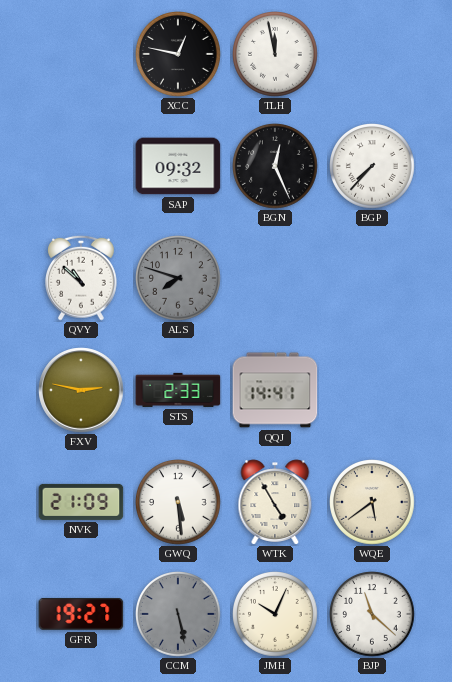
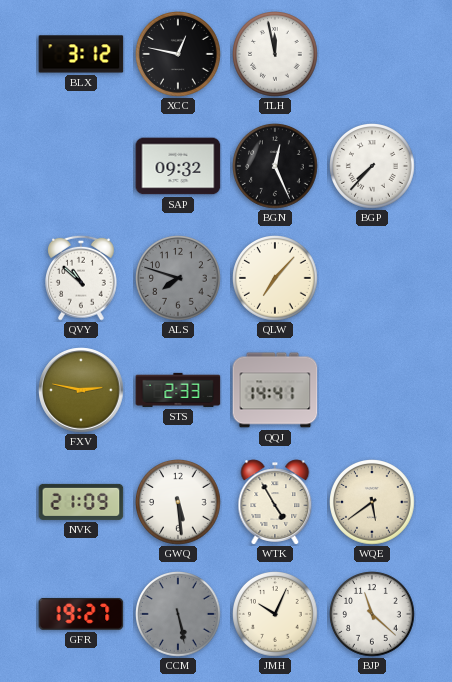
BLX: none -> 3:12 (81, 54)
QLW: none -> 7:07 (276, 279)
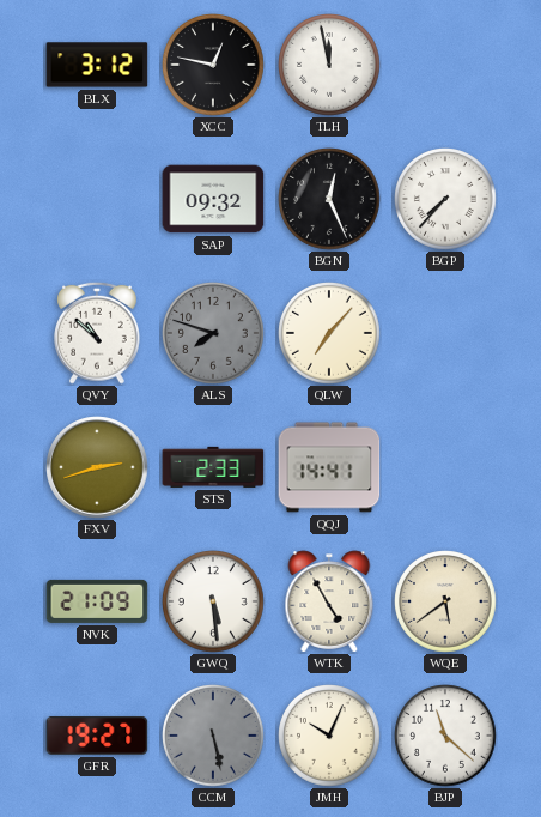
FXV: 2:47 -> 2:42 (97, 467)
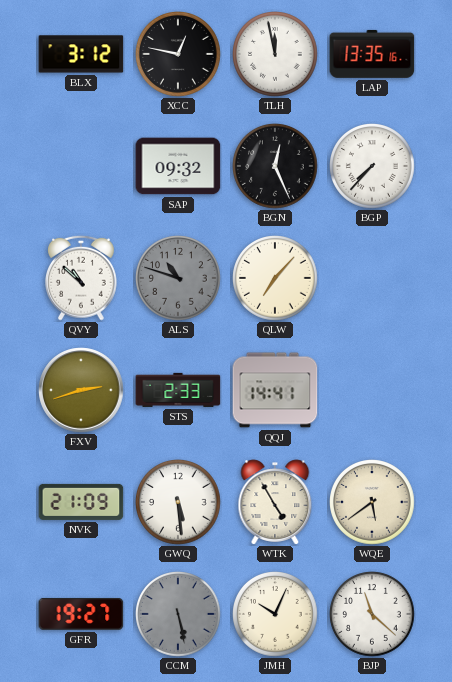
LAP: none -> 13:35 (372, 54)
ALS: 7:48 -> 10:48 (179, 279)
